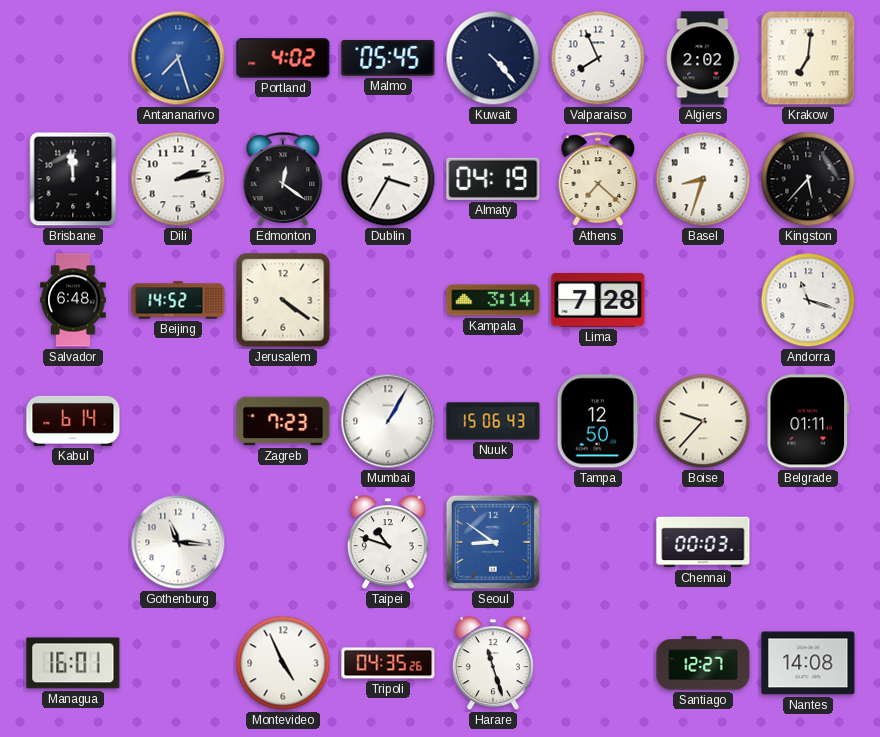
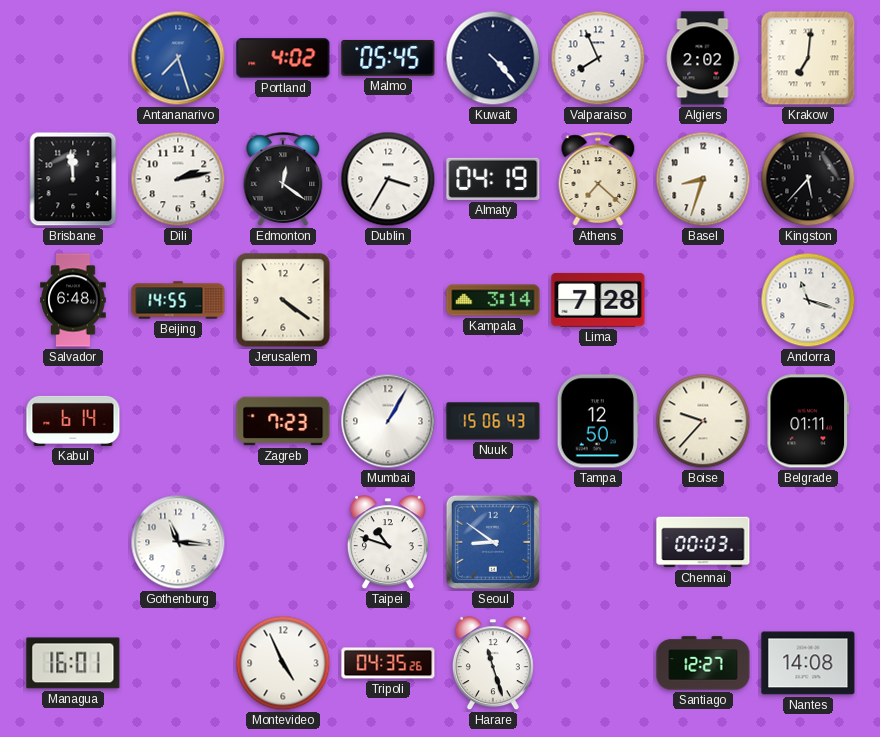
Beijing: 14:52 -> 14:55 (178, 300)
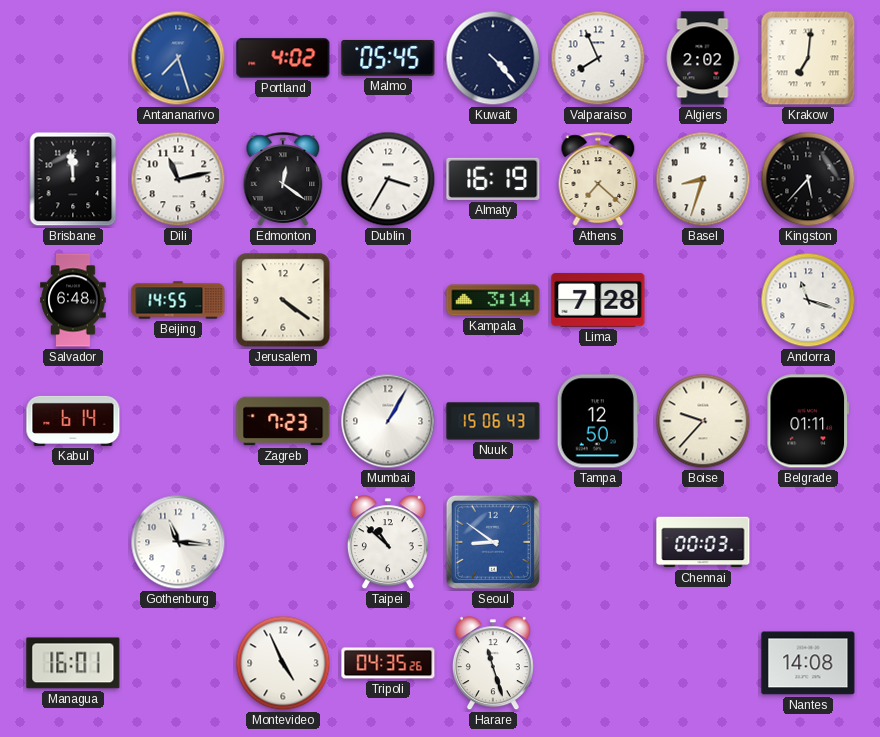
Dili: 2:13 -> 11:13 (178, 179)
Almaty: 04:19 -> 16:19 (493, 179)
Taipei: 10:48 -> 10:52 (388, 543)
Santiago: 12:27 -> none (703, 663)
